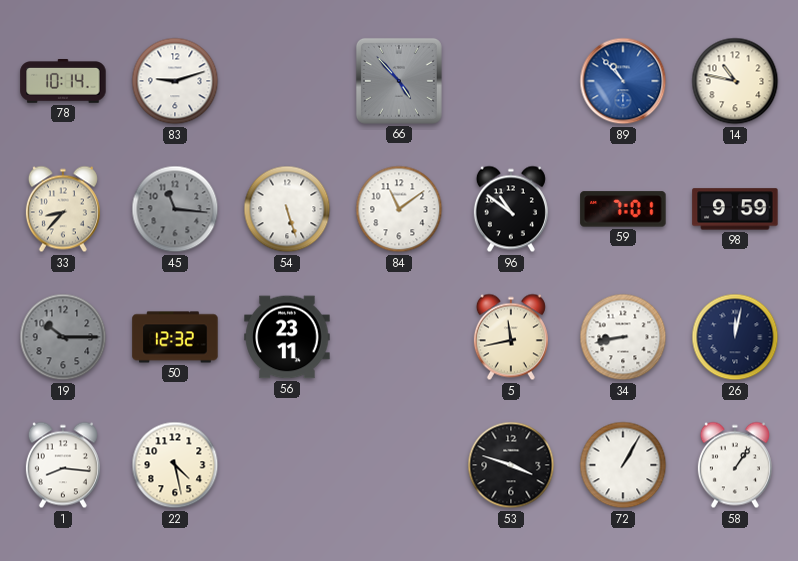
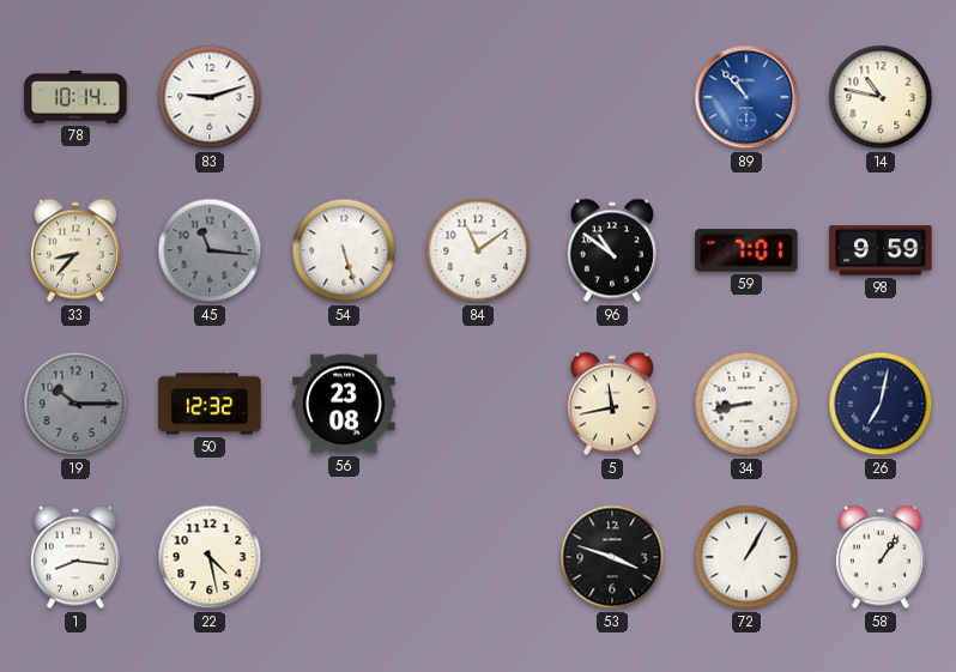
66: 4:53 -> none (399, 81)
56: 23:11 -> 23:08 (344, 404)
26: 12:02 -> 7:02 (881, 404)
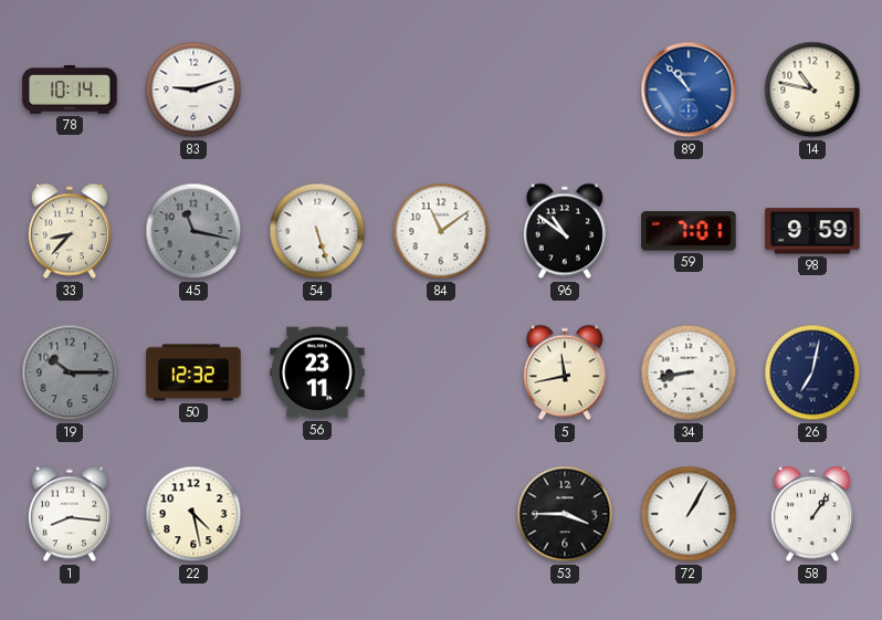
45: 11:16 -> 11:17 (193, 231)
56: 23:08 -> 23:11 (317, 372)
53: 3:48 -> 3:45 (565, 514)
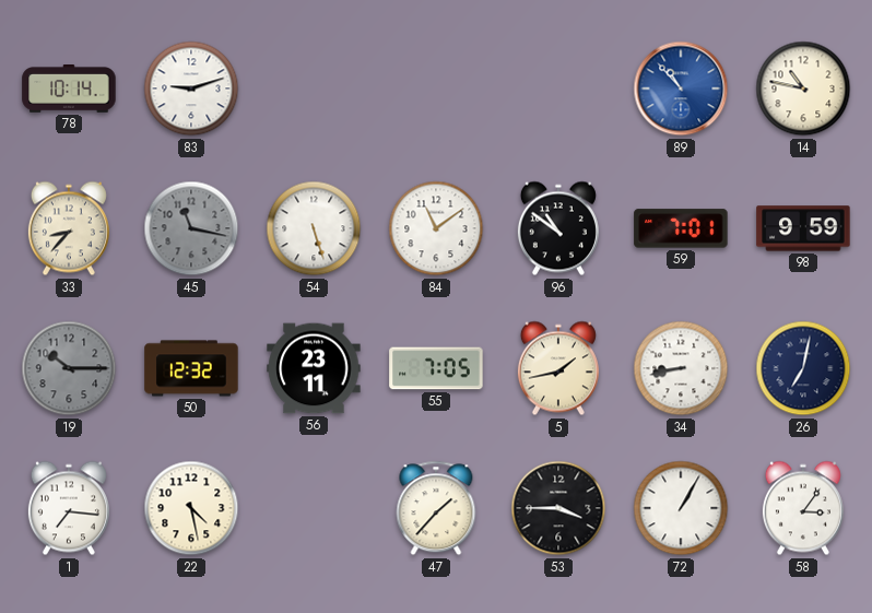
55: none -> 7:05 (436, 368)
5: 11:43 -> 1:43 (558, 368)
1: 8:16 -> 7:16 (69, 508)
47: none -> 1:37 (436, 508)
58: 1:06 -> 3:06 (803, 508)
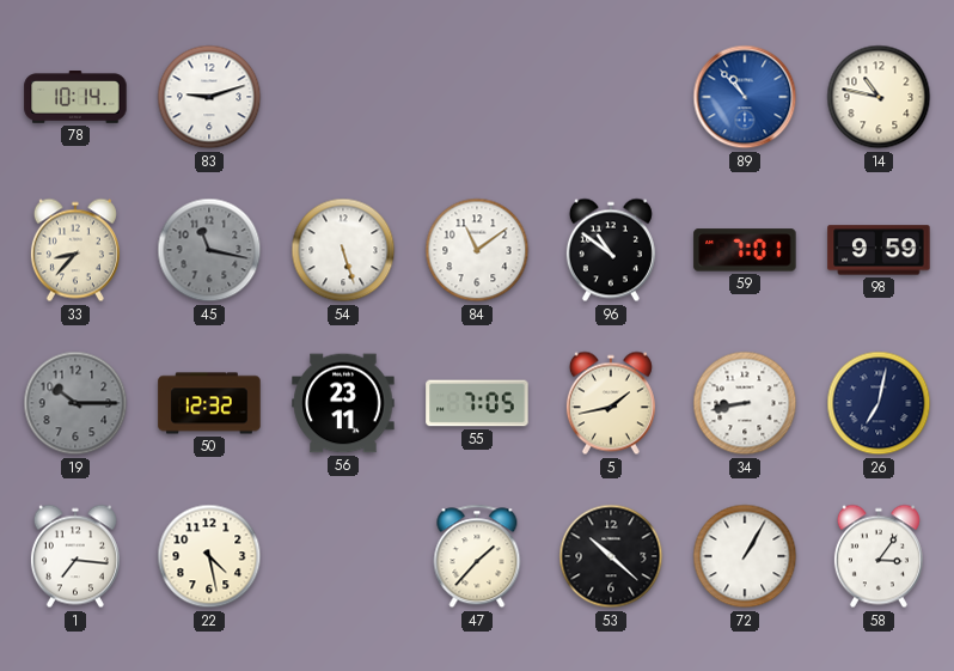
53: 3:45 -> 10:22 (611, 556)
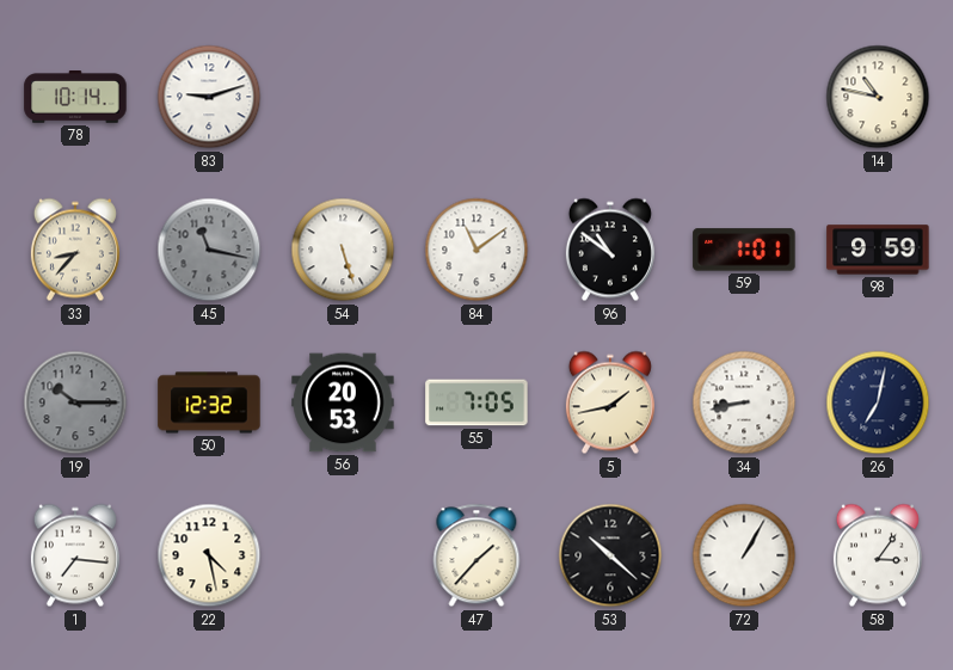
89: 10:53 -> none (745, 97)
59: 7:01 -> 1:01 (744, 250)
56: 23:11 -> 20:53 (343, 402)
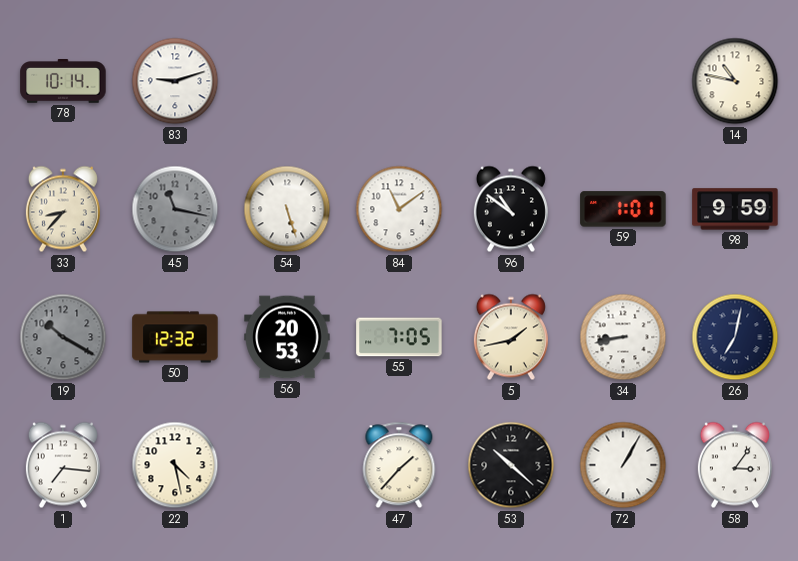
19: 10:15 -> 10:20 (63, 337)
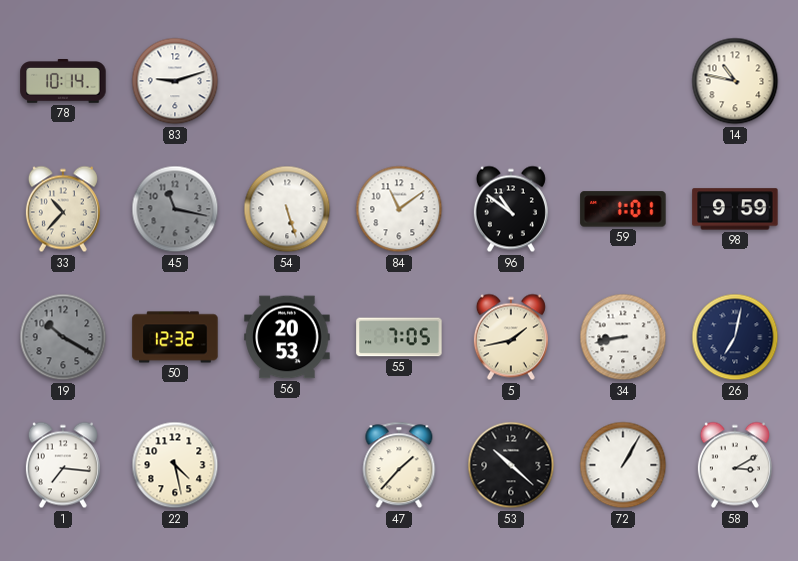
33: 8:37 -> 10:37 (63, 209)
58: 3:06 -> 3:10 (735, 465)
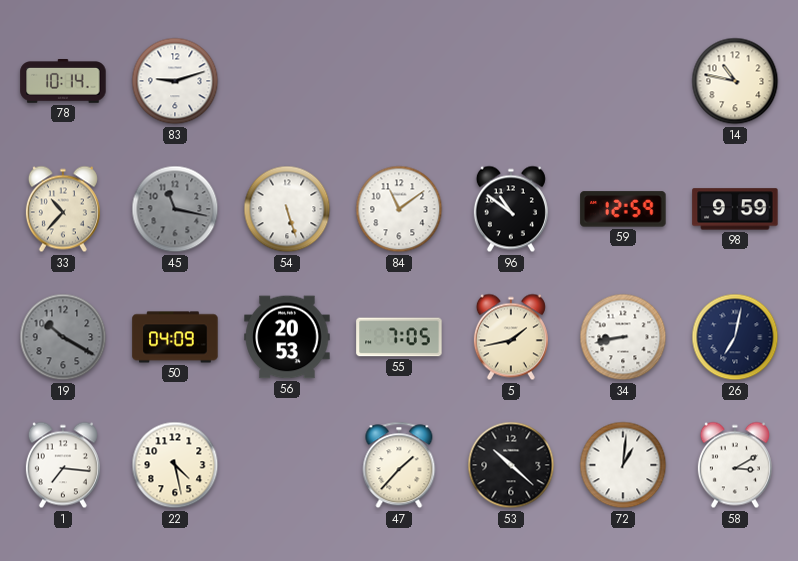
59: 1:01 -> 12:59 (623, 209)
50: 12:32 -> 04:09 (175, 337)
72: 1:05 -> 1:01 (623, 465)
